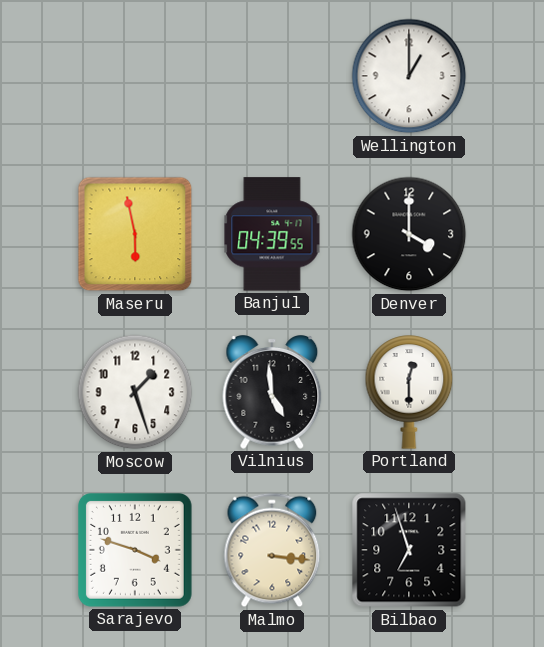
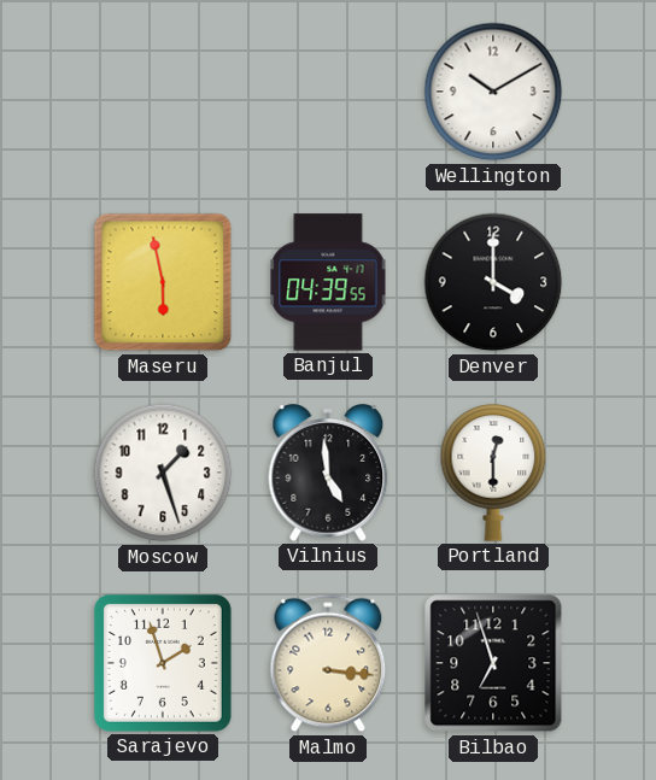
Wellington: 1:00 -> 10:10 (493, 92)
Sarajevo: 3:48 -> 1:57 (163, 663)
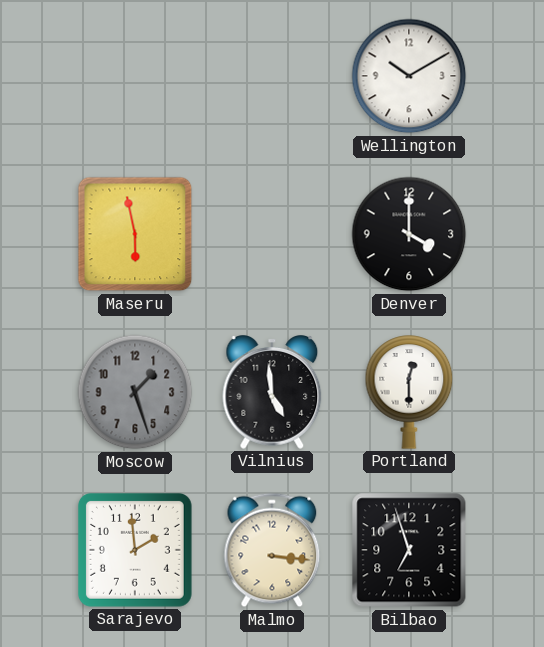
Banjul: 04:39 -> none (328, 282)
Moscow dial: white -> grey (135, 392)
Sarajevo: 1:57 -> 1:59 (135, 550)
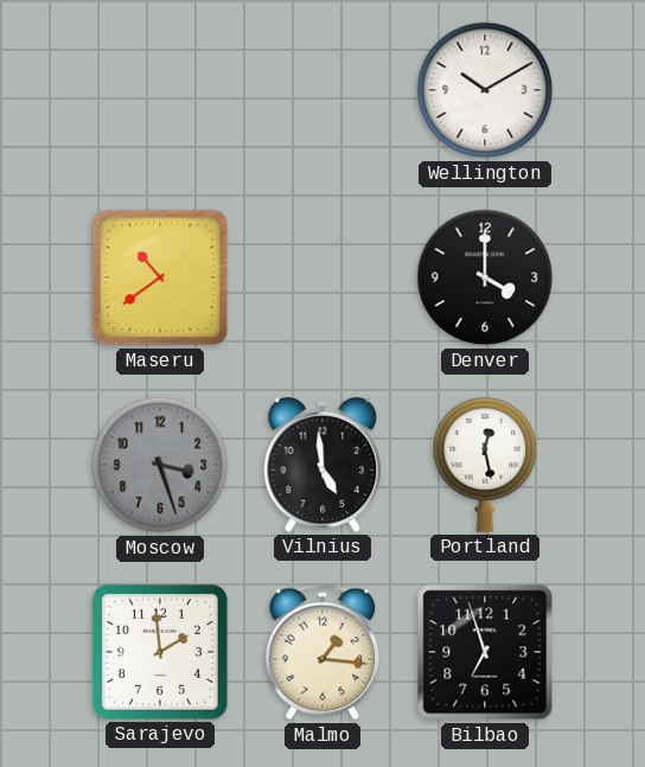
Maseru: 5:58 -> 10:39 (160, 277)
Moscow: 1:27 -> 3:27 (160, 465)
Portland: 12:30 -> 12:28 (485, 465)
Malmo: 3:16 -> 1:16 (322, 652)
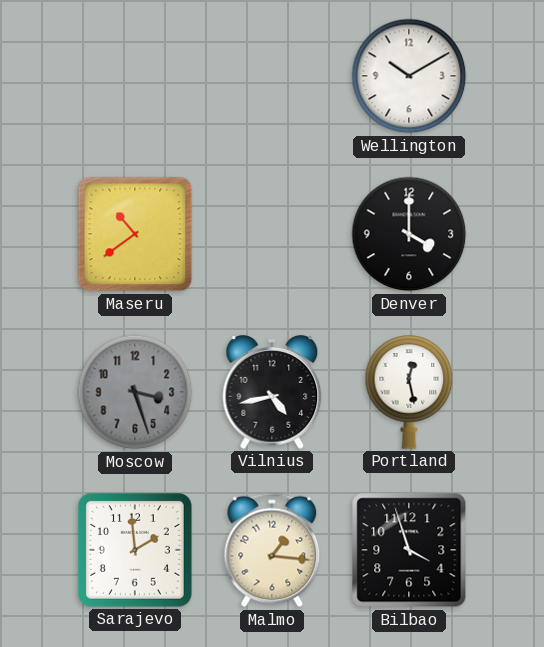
Vilnius: 4:59 -> 4:43 (272, 393)
Bilbao: 6:57 -> 3:57 (409, 550)
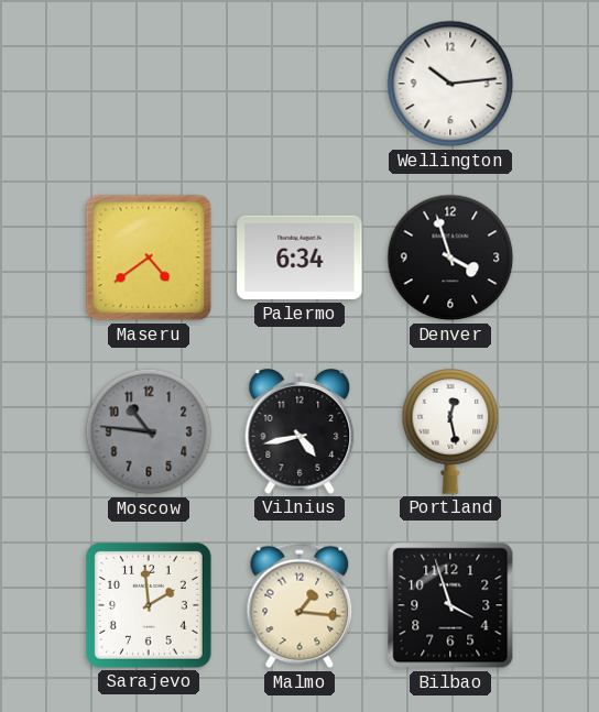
Wellington: 10:10 -> 10:14 (450, 84)
Maseru: 10:39 -> 4:39 (149, 258)
Palermo: none -> 6:34 (299, 258)
Denver: 4:00 -> 3:57 (450, 258)
Moscow: 3:27 -> 10:46 (149, 431)
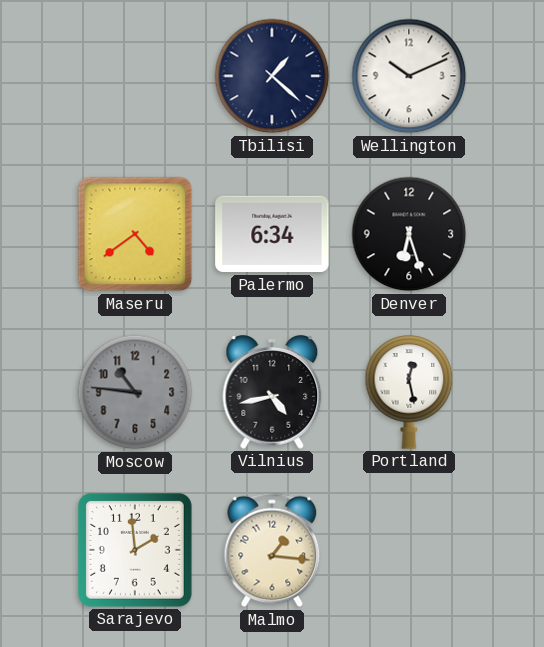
Tbilisi: none -> 1:22 (272, 76)
Wellington: 10:14 -> 10:11 (409, 76)
Denver: 3:57 -> 6:27 (409, 234)
Bilbao: 3:57 -> none (450, 605)
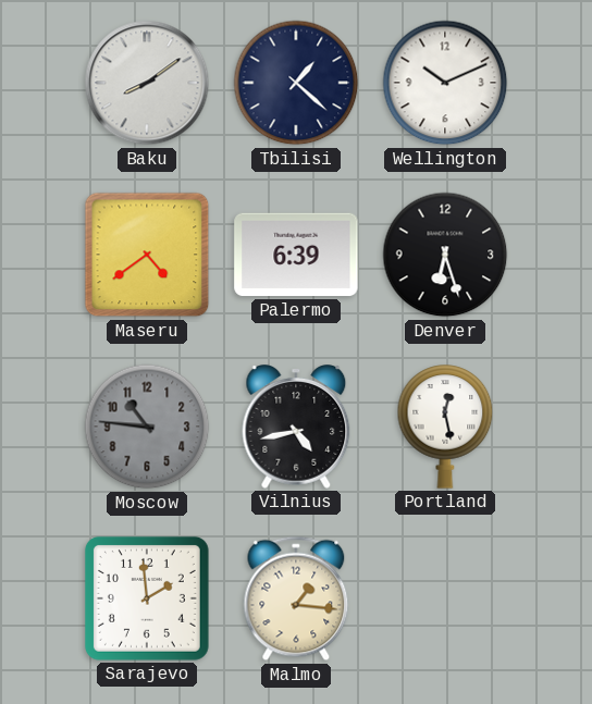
Baku: none -> 8:09 (147, 83)
Palermo: 6:34 -> 6:39 (296, 255)
